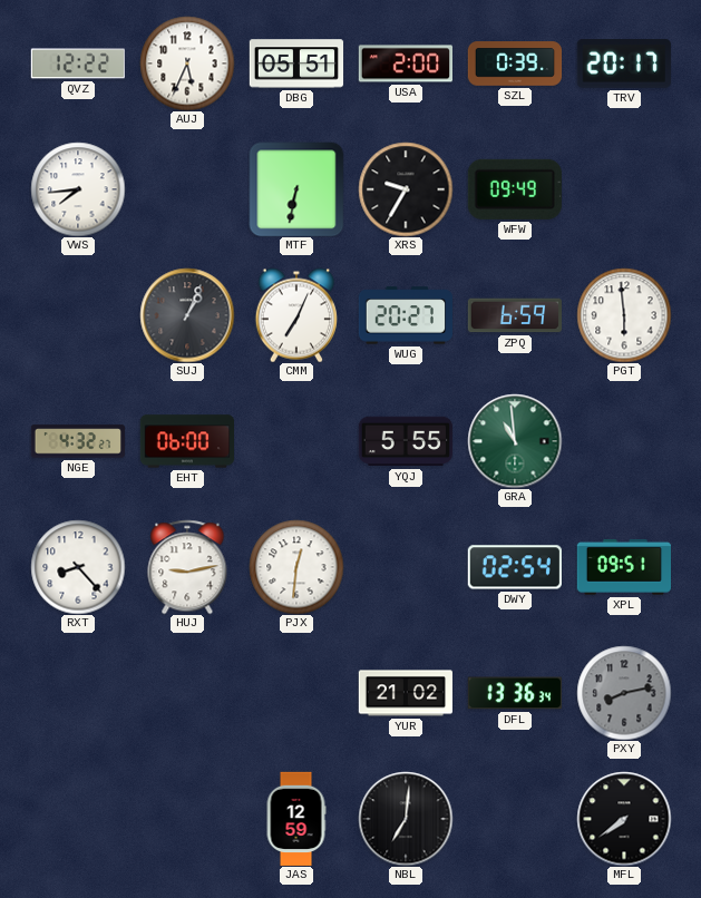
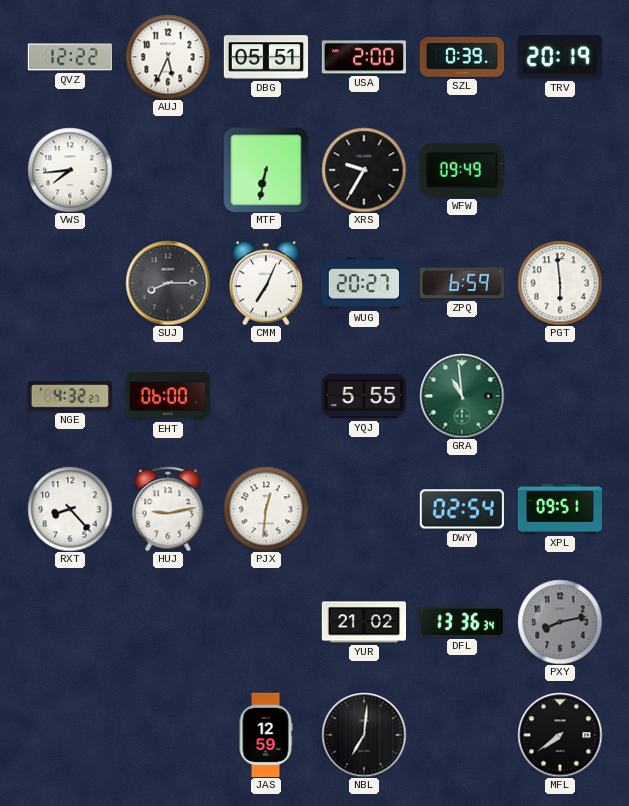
TRV: 20:17 -> 20:19 (560, 57)
SUJ: 1:04 -> 8:15 (168, 283)
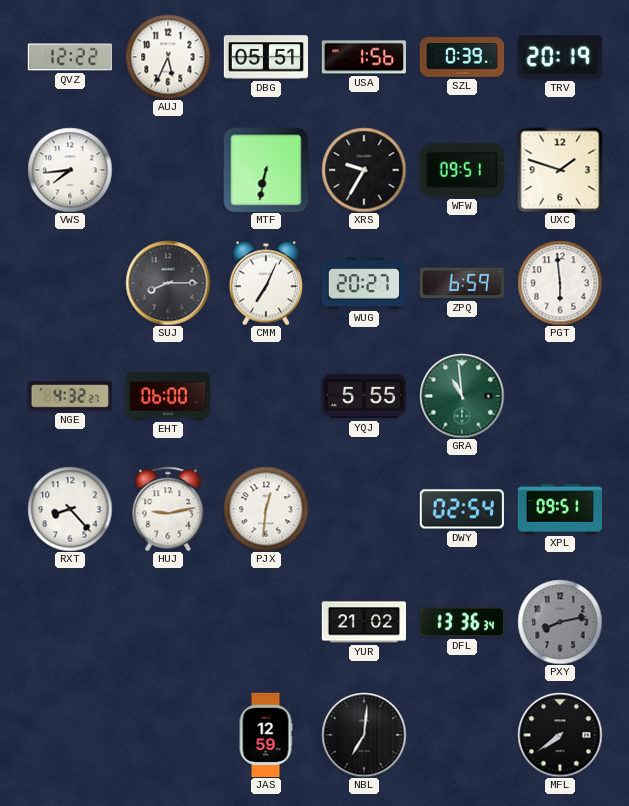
USA: 2:00 -> 1:56 (363, 57)
WFW: 09:49 -> 09:51 (462, 170)
UXC: none -> 1:48 (560, 170)
